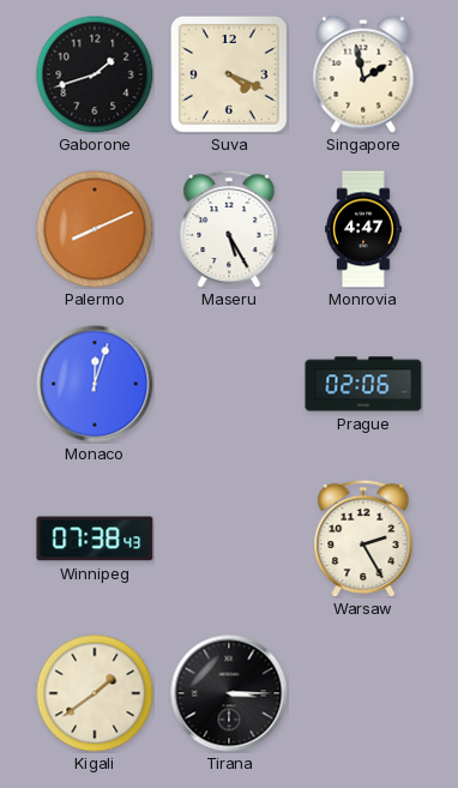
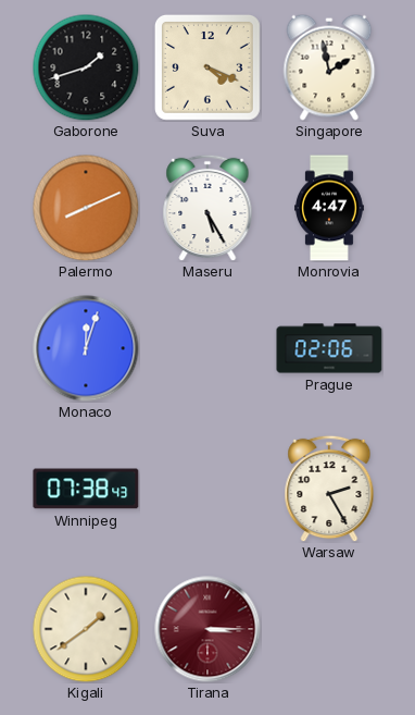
Tirana dial: black -> burgundy (207, 629)
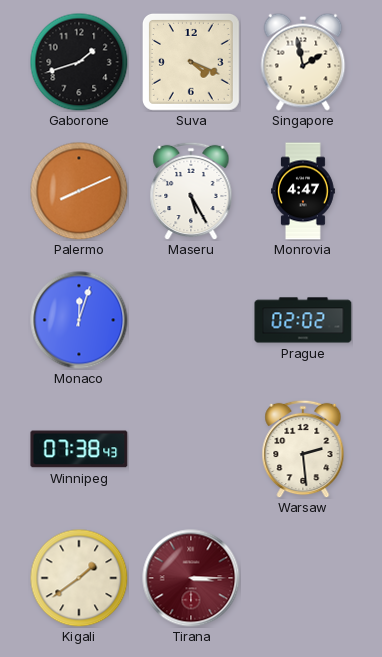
Prague: 02:06 -> 02:02 (303, 320)
Warsaw: 2:25 -> 2:29 (303, 449)
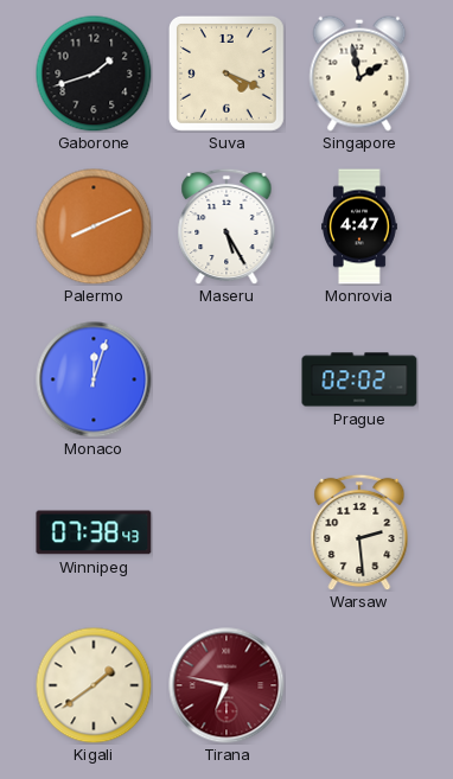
Tirana: 3:15 -> 6:47 (226, 685)
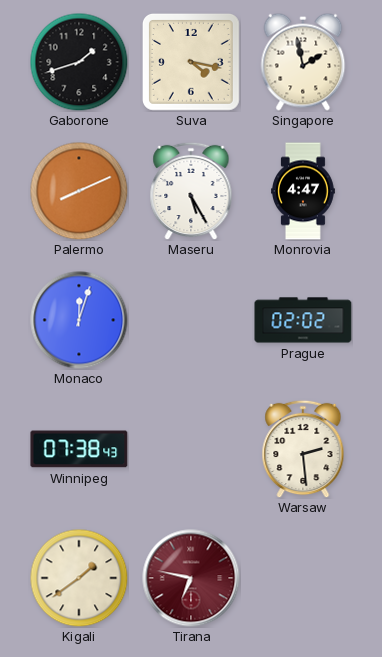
Suva: 4:19 -> 4:17 (191, 62)
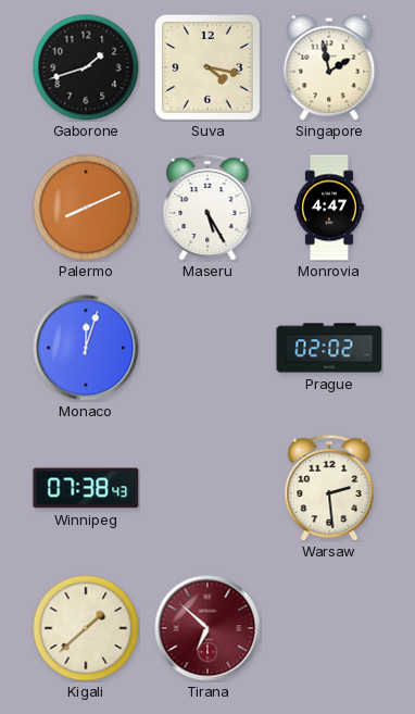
Kigali: 1:39 -> 1:38 (86, 628)
Tirana: 6:47 -> 6:52 (207, 628)
